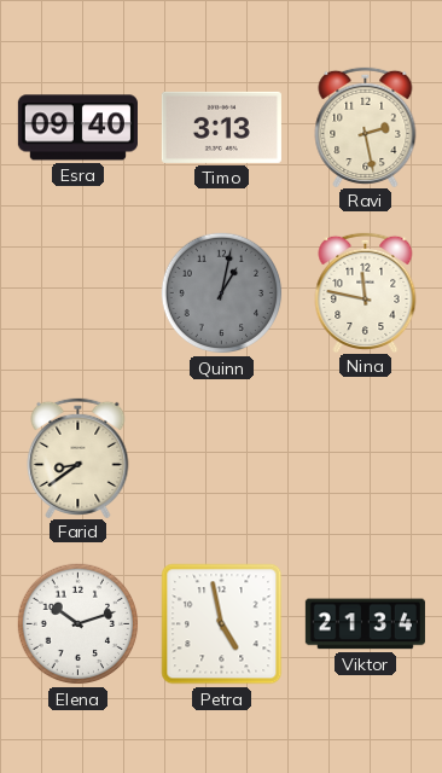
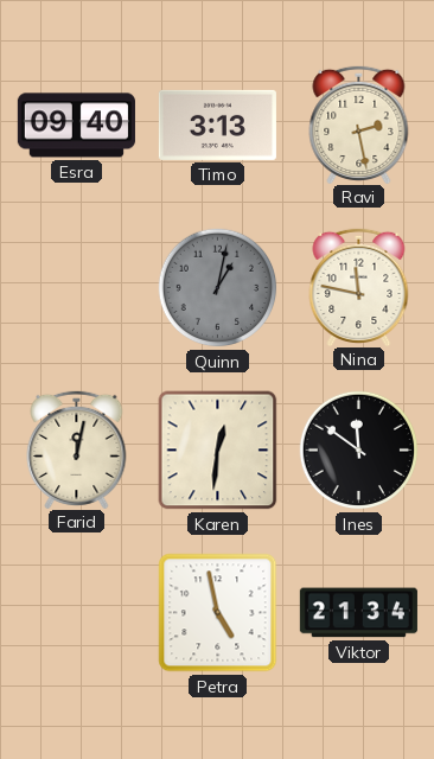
Farid: 8:39 -> 12:02 (77, 448)
Karen: none -> 12:31 (218, 451)
Ines: none -> 11:51 (359, 451)
Elena: 10:12 -> none (78, 624)
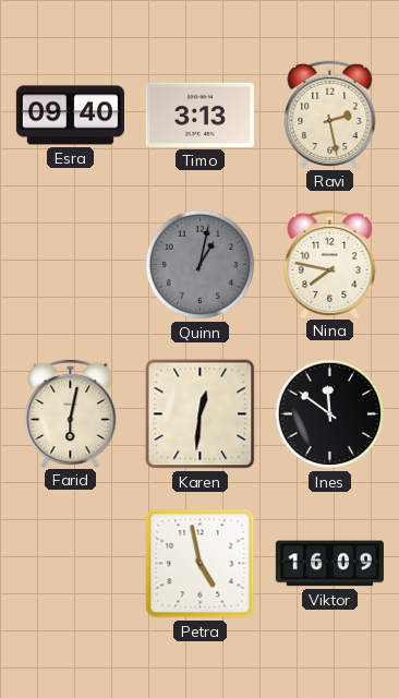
Nina: 11:47 -> 7:47 (330, 263)
Farid: 12:02 -> 6:02 (71, 412)
Viktor: 21:34 -> 16:09 (329, 564)
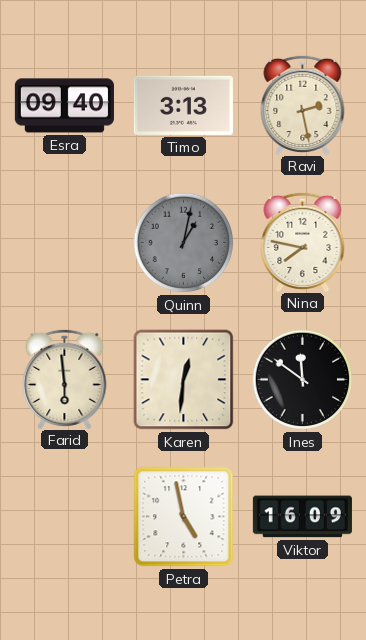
Farid: 6:02 -> 5:59 (65, 378)
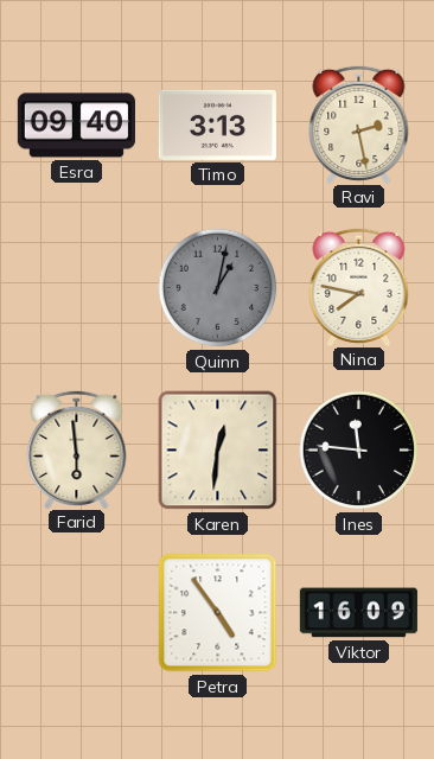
Ines: 11:51 -> 11:46 (359, 451)
Petra: 4:58 -> 4:54 (218, 613)
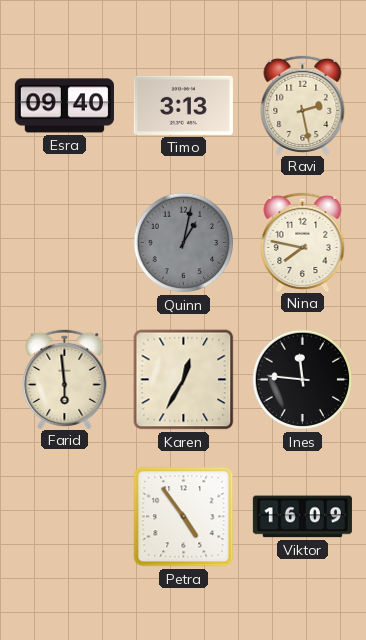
Karen: 12:31 -> 12:35 (184, 380)
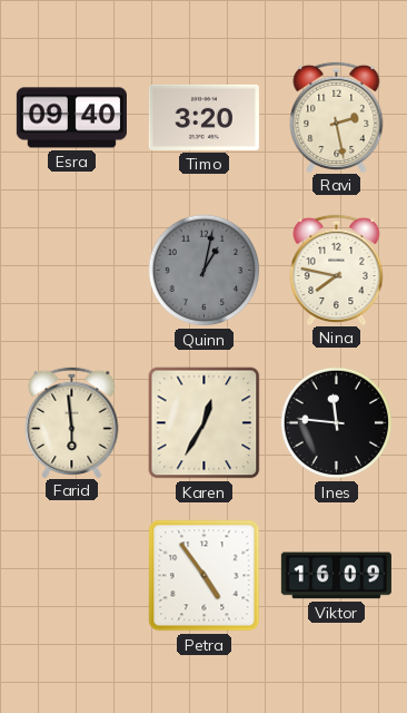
Timo: 3:13 -> 3:20 (203, 117)
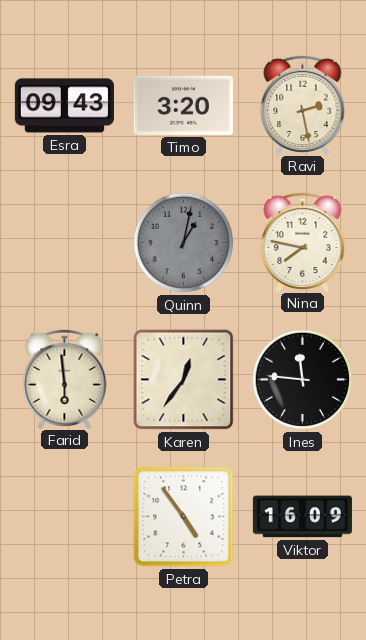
Esra: 09:40 -> 09:43 (64, 106)
Karen: 12:35 -> 12:36 (184, 380)
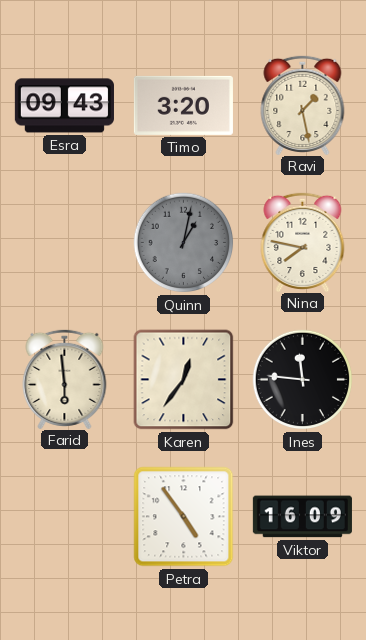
Ravi: 2:28 -> 1:28 (303, 104)
